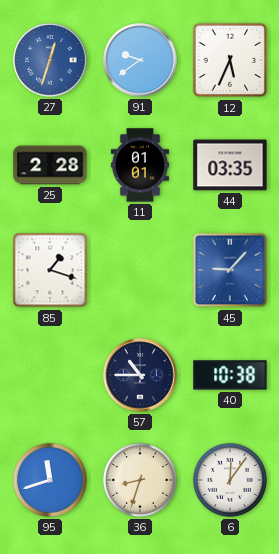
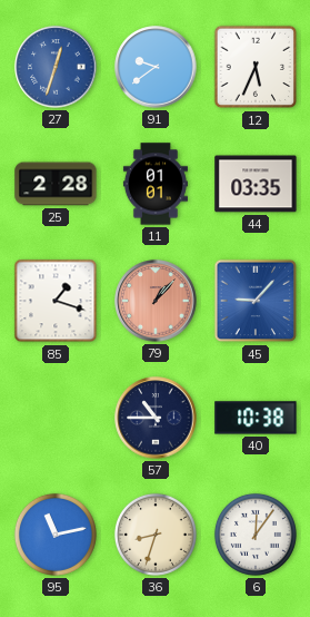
79: none -> 1:07 (156, 301)
95: 11:42 -> 11:13 (56, 535)
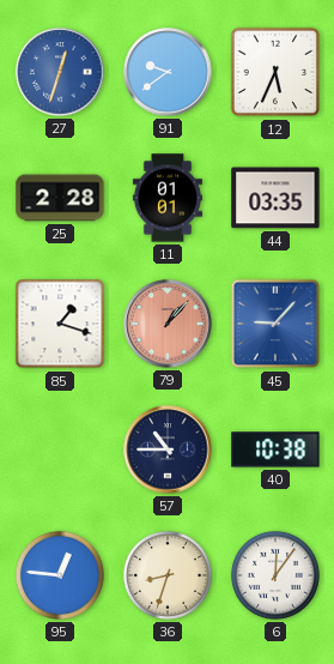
95: 11:13 -> 12:46 (60, 575)
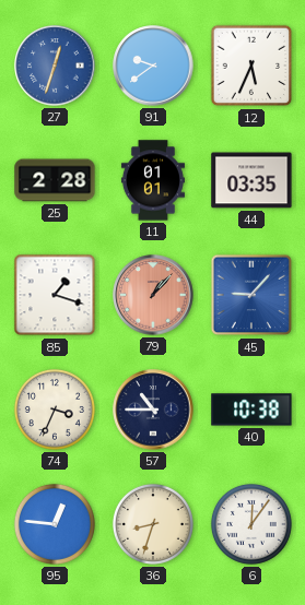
74: none -> 3:34 (55, 410)
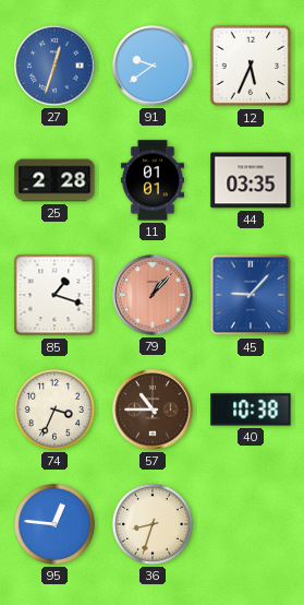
57 dial: navy -> brown (153, 410)
6: 12:06 -> none (251, 524)
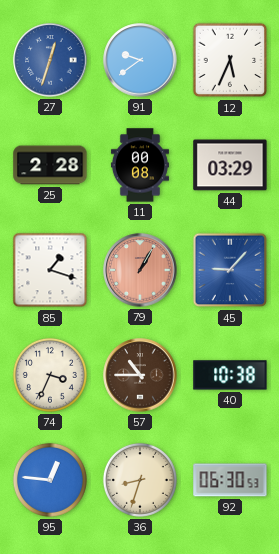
11: 01:01 -> 00:08 (140, 165)
44: 03:35 -> 03:29 (230, 165)
79: 1:07 -> 1:05 (140, 270)
92: none -> 06:30 (230, 480)
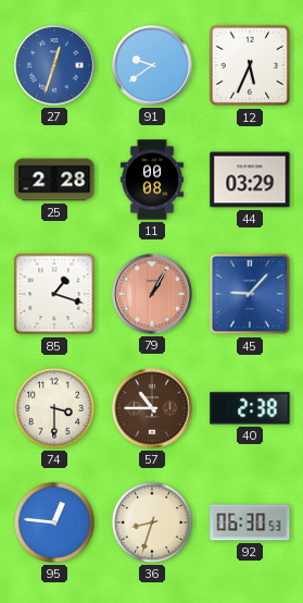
74: 3:34 -> 3:30 (54, 408)
40: 10:38 -> 2:38 (250, 408)
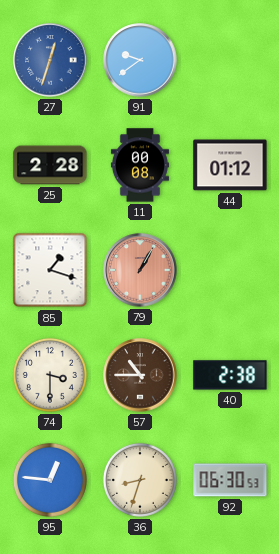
12: 5:34 -> none (250, 65)
44: 03:29 -> 01:12 (230, 165)
45: 9:07 -> none (250, 294)
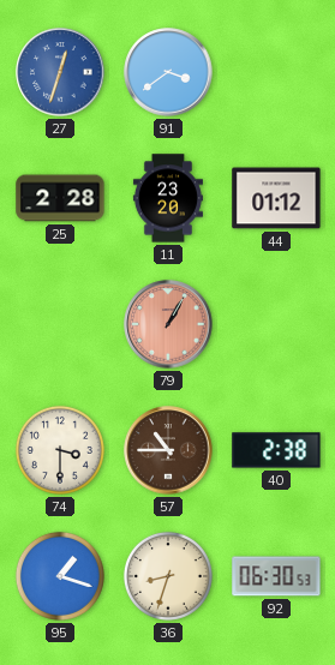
91: 9:39 -> 3:39 (168, 72)
11: 00:08 -> 23:20 (168, 198)
85: 1:18 -> none (50, 270)
95: 12:46 -> 1:18 (60, 576)
